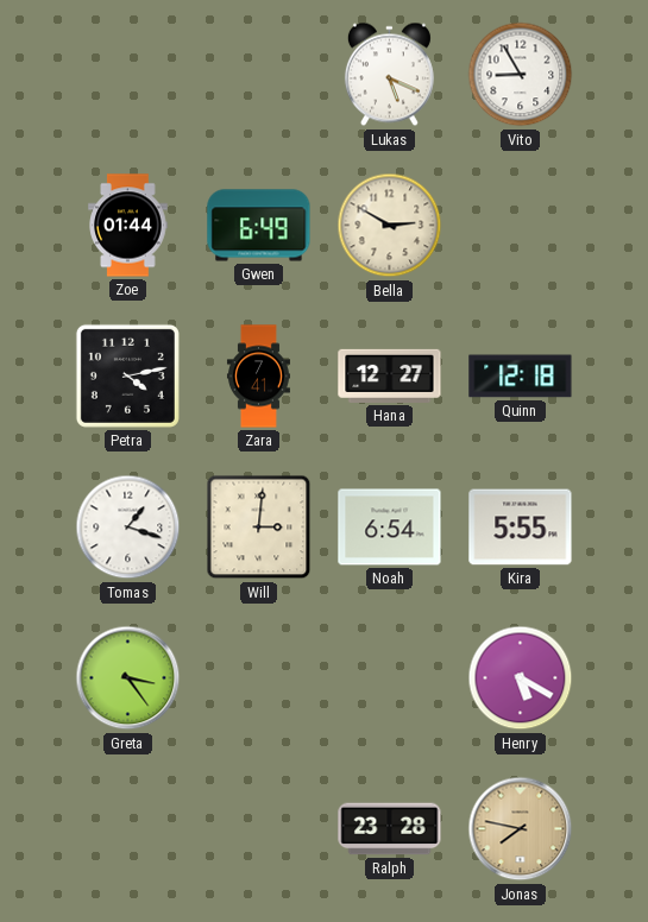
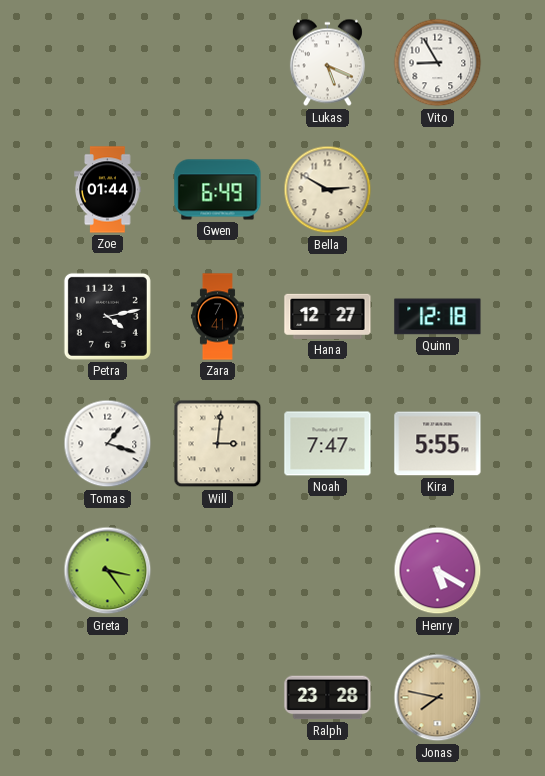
Noah: 6:54 -> 7:47 (328, 444)
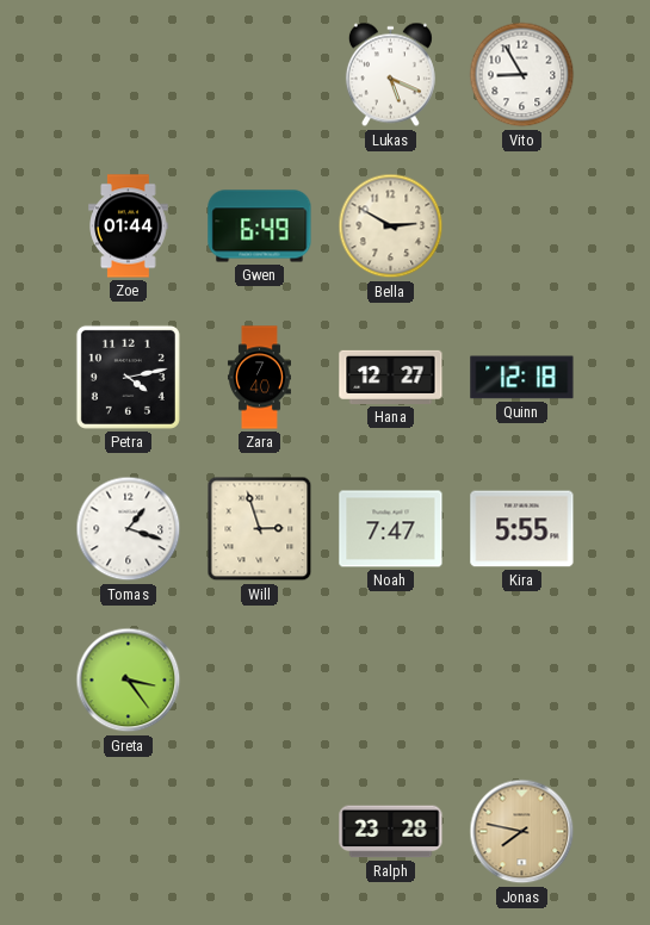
Zara: 7:41 -> 7:40 (259, 378)
Will: 3:01 -> 2:57 (260, 529)
Henry: 5:20 -> none (438, 571)
